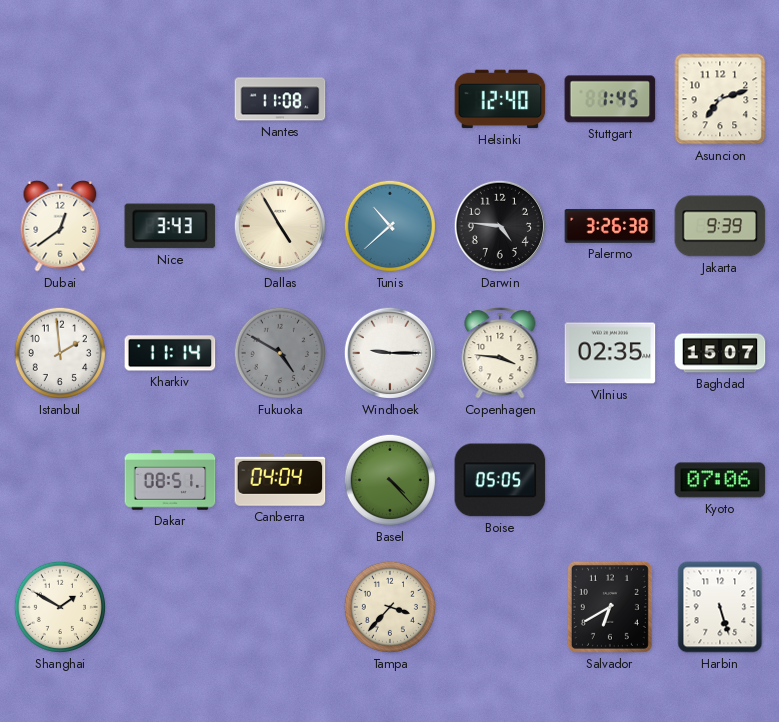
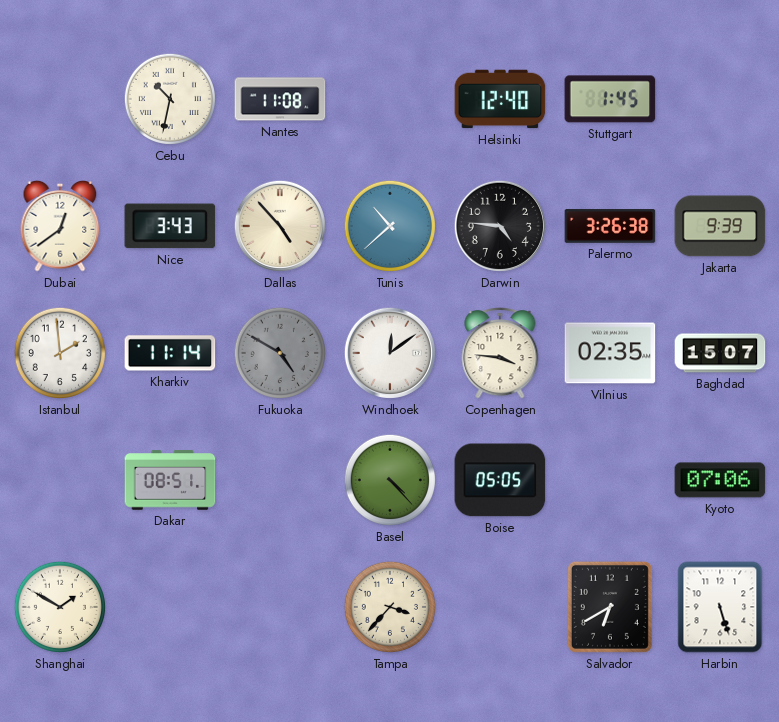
Cebu: none -> 10:32 (170, 99)
Asuncion: 7:12 -> none (720, 99)
Dallas: 4:55 -> 4:53 (280, 226)
Windhoek: 9:15 -> 12:09 (390, 353)
Canberra: 04:04 -> none (280, 481)
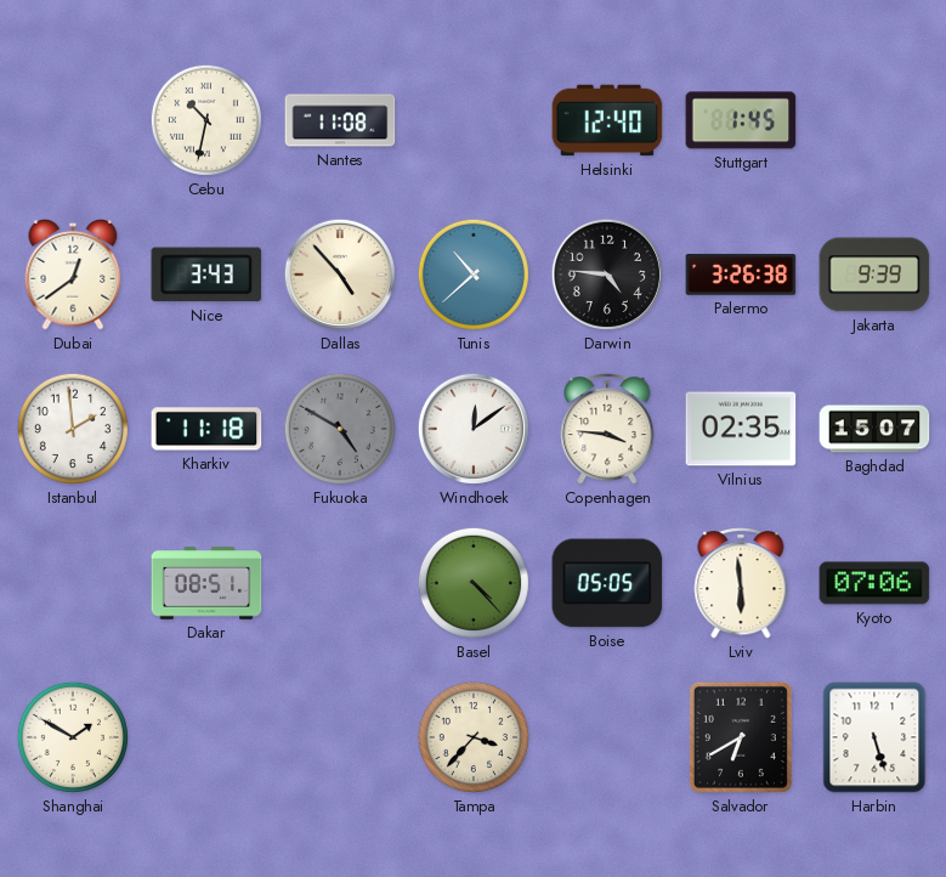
Kharkiv: 11:14 -> 11:18 (206, 429)
Lviv: none -> 5:59 (741, 583)
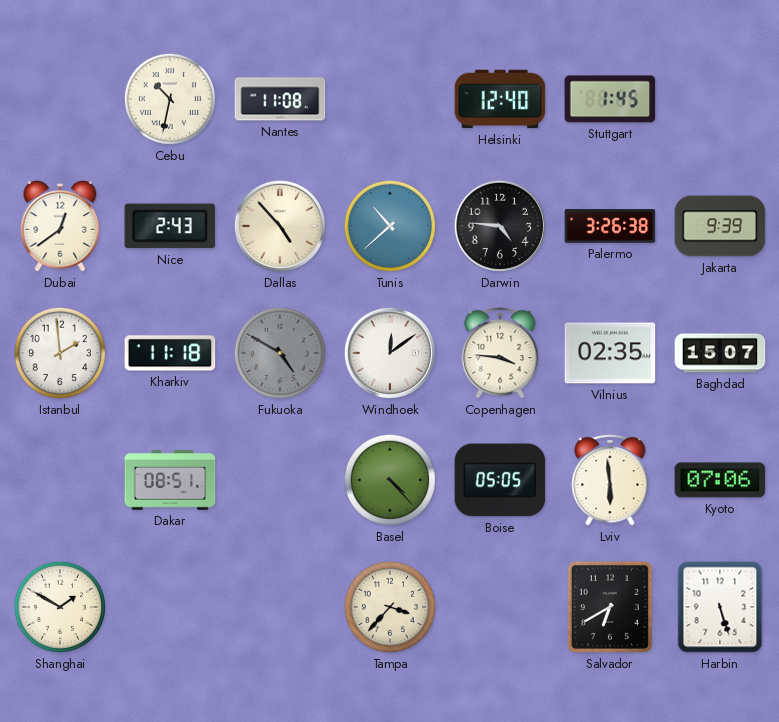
Nice: 3:43 -> 2:43 (170, 226)
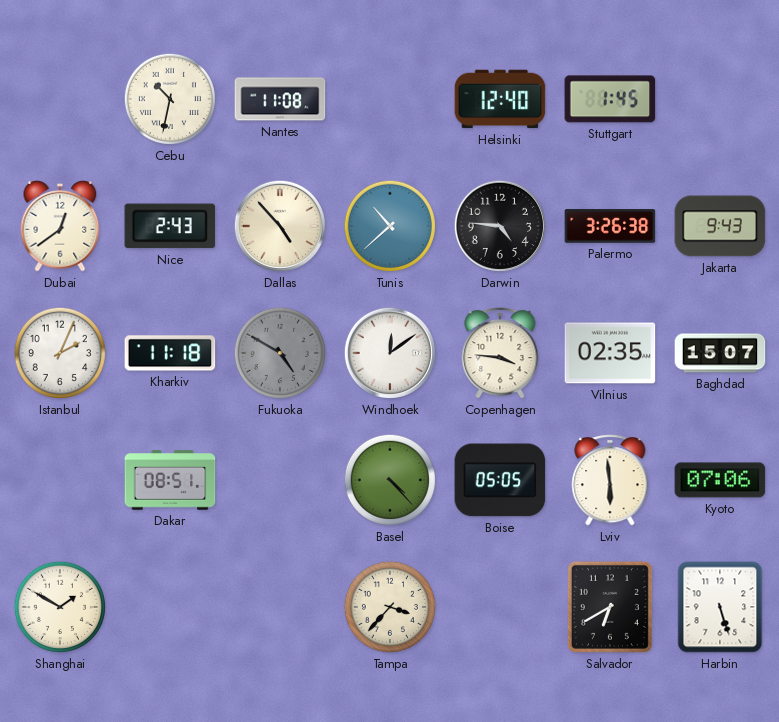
Jakarta: 9:39 -> 9:43 (720, 226)
Istanbul: 1:59 -> 2:04 (60, 353)
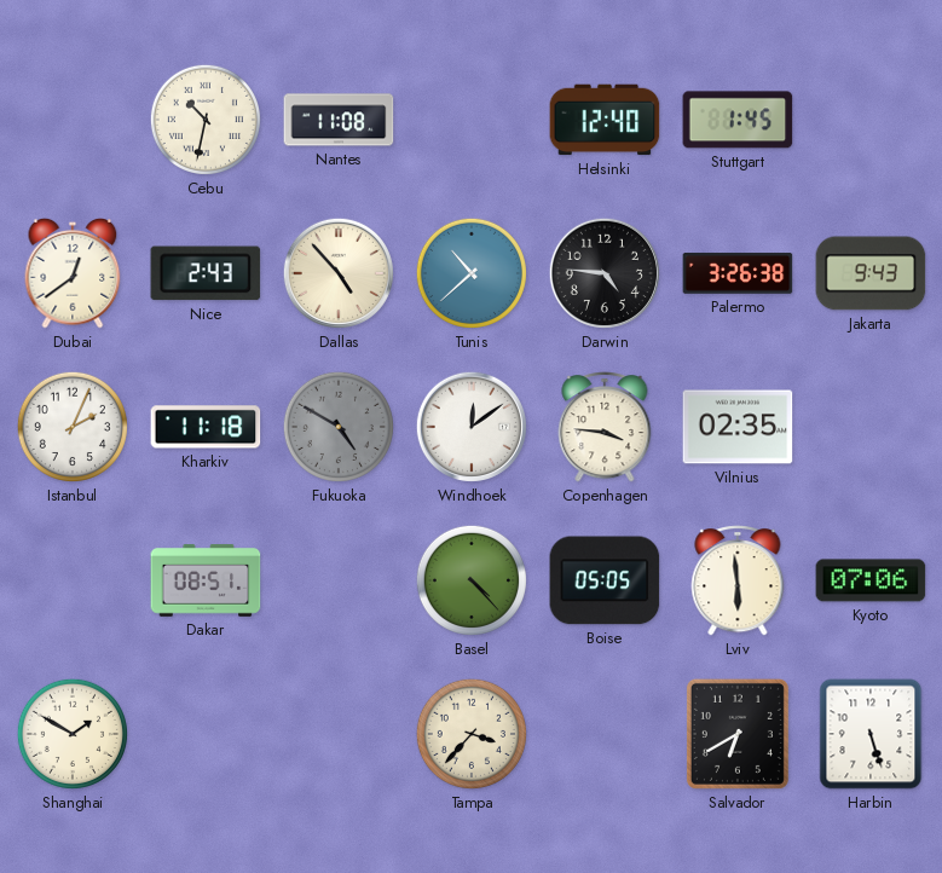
Baghdad: 15:07 -> none (720, 353)
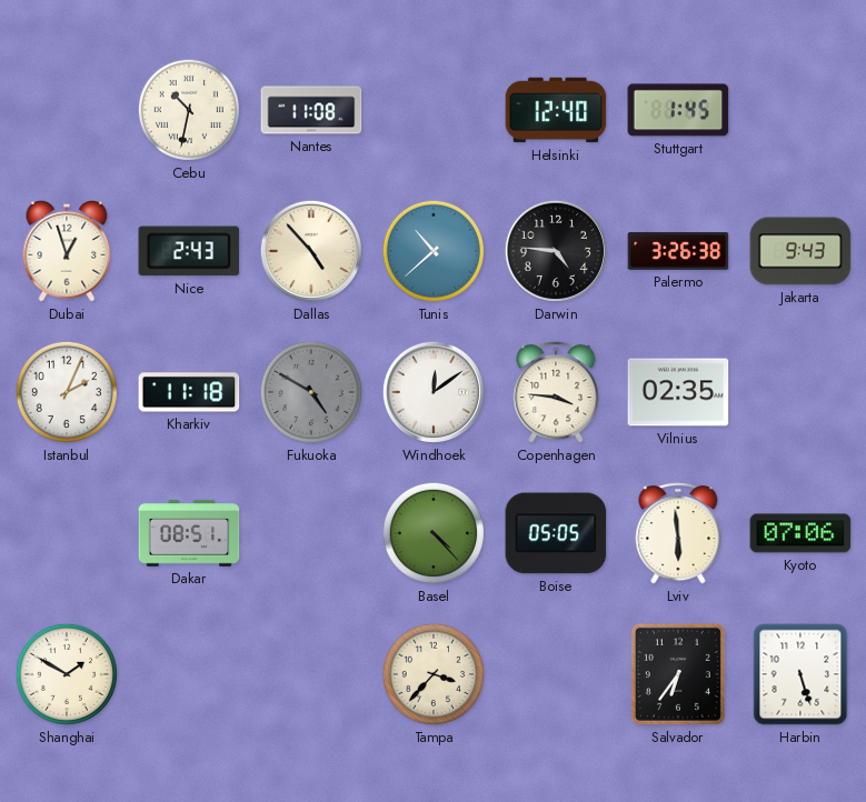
Dubai: 12:39 -> 12:57 (67, 251)
Salvador: 6:40 -> 6:36 (678, 674)
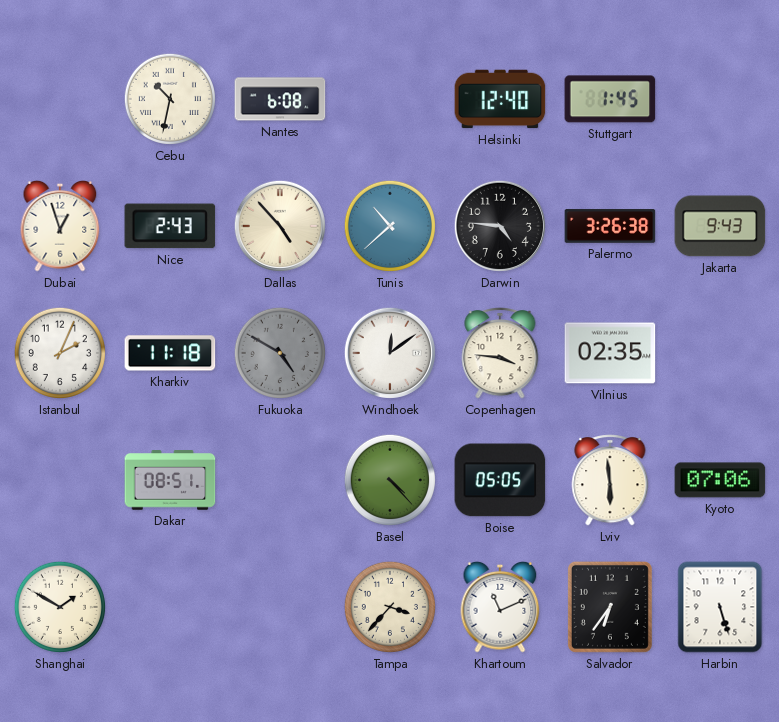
Nantes: 11:08 -> 6:08 (280, 99)
Khartoum: none -> 11:11 (500, 607)
